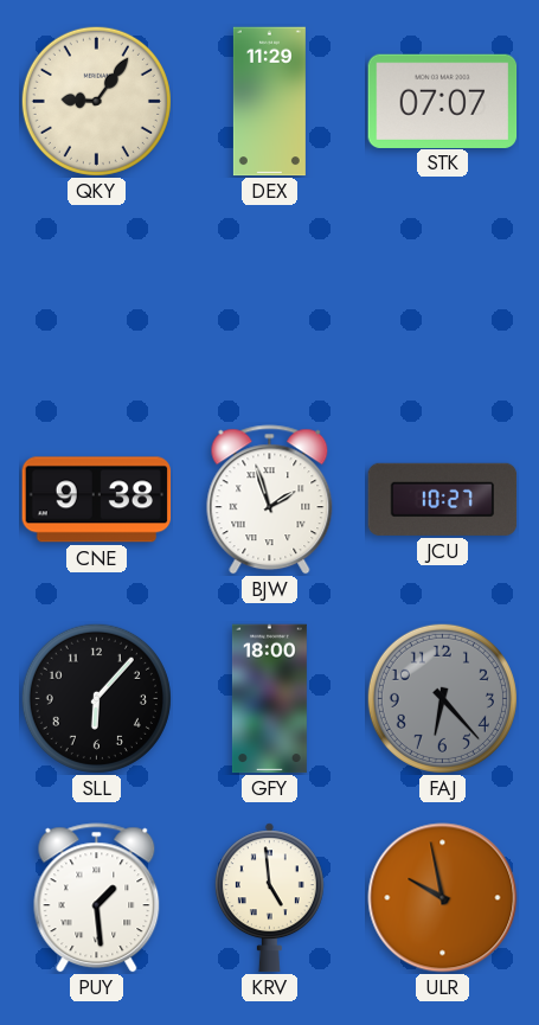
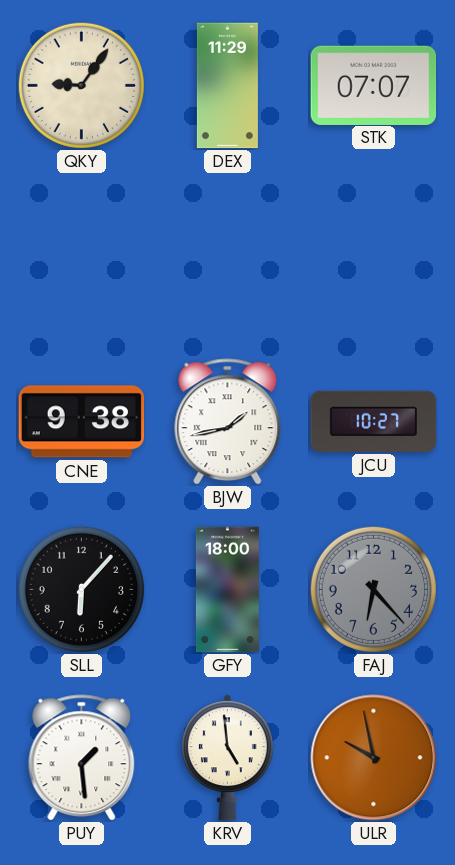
BJW: 1:57 -> 1:43 (228, 422)
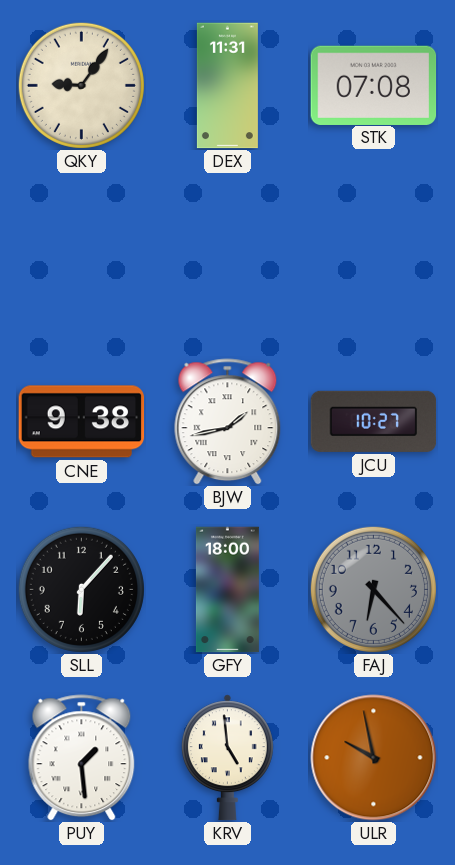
DEX: 11:29 -> 11:31 (227, 86)
STK: 07:07 -> 07:08 (374, 85)
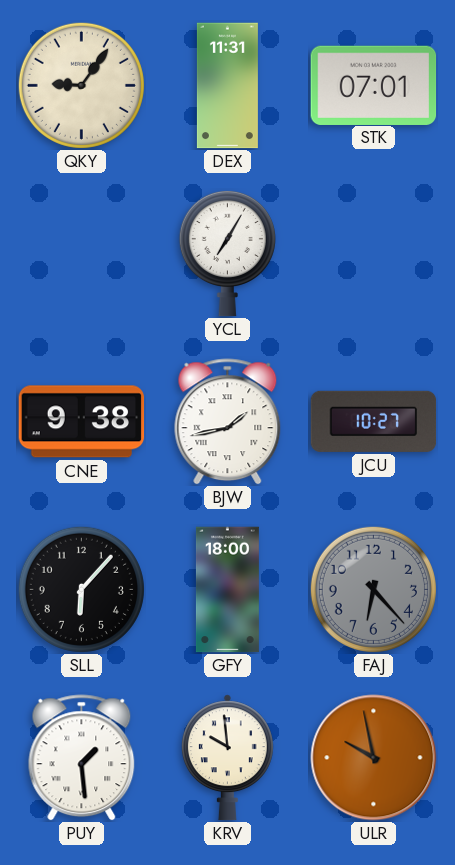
STK: 07:08 -> 07:01 (374, 85)
YCL: none -> 7:05 (227, 253)
KRV: 4:59 -> 9:59 (227, 758)
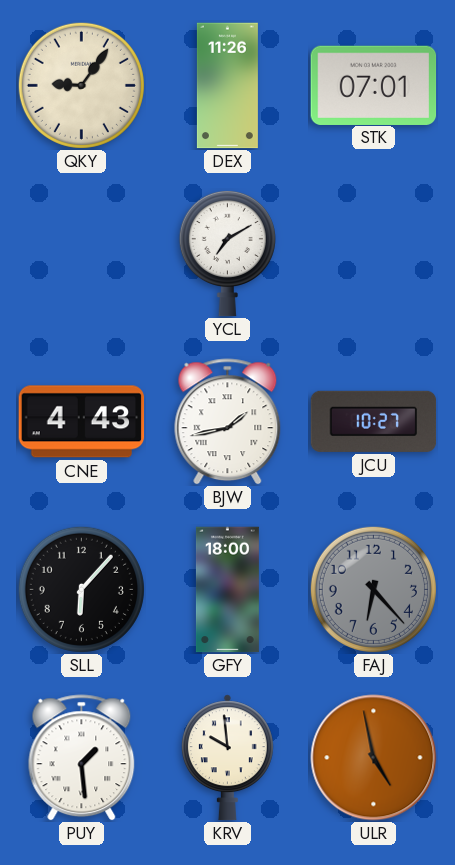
DEX: 11:31 -> 11:26 (227, 86)
YCL: 7:05 -> 7:10 (227, 253)
CNE: 9:38 -> 4:43 (82, 422)
ULR: 9:58 -> 4:58 (374, 758)
